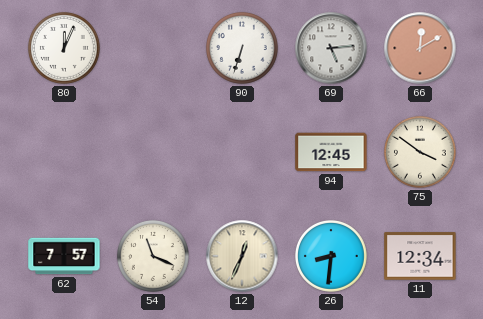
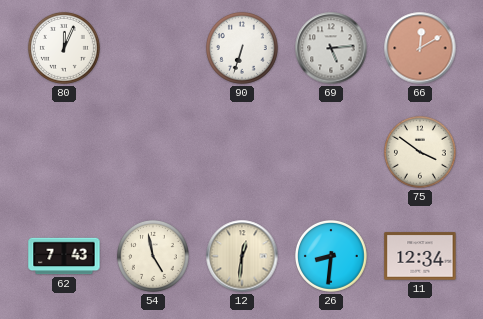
94: 12:45 -> none (331, 152)
62: 7:57 -> 7:43 (64, 256)
54: 11:19 -> 4:58 (153, 256)
12: 12:34 -> 12:31 (242, 256)
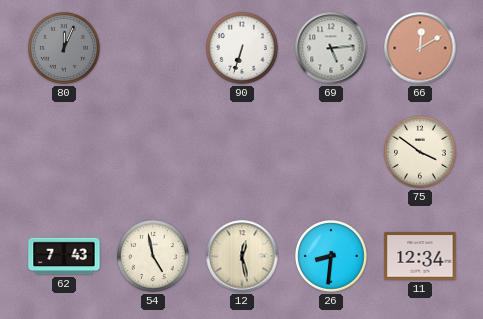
80 dial: white -> grey (64, 48)
12: 12:31 -> 12:28 (242, 256)
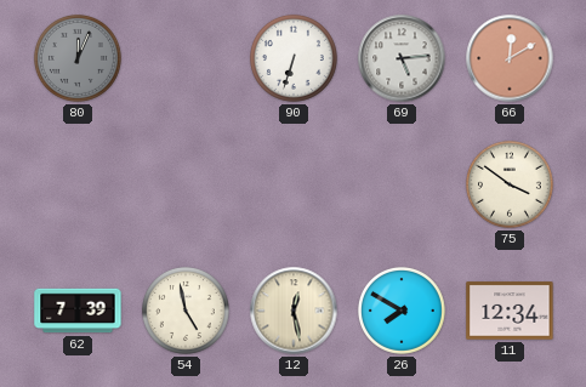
62: 7:43 -> 7:39 (78, 311)
26: 8:31 -> 7:50 (402, 311)
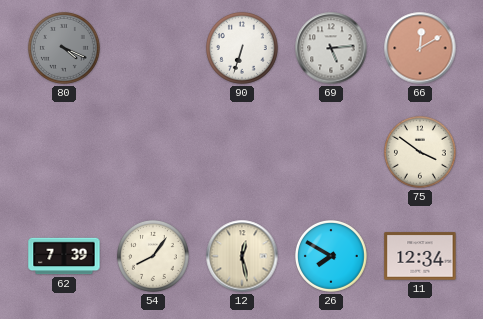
80: 12:04 -> 4:19 (64, 48)
54: 4:58 -> 8:06 (153, 256)
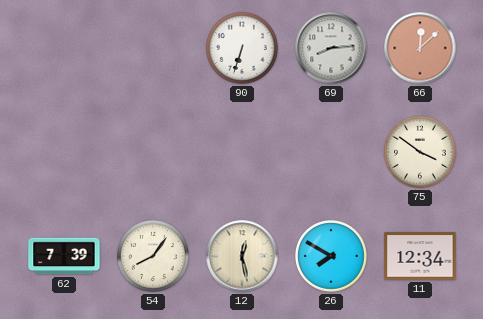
80: 4:19 -> none (64, 48)
69: 5:14 -> 8:14 (331, 48)
66: 12:10 -> 12:08 (420, 48)
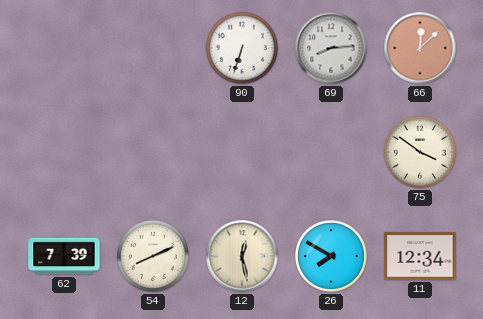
54: 8:06 -> 8:11 (153, 256)
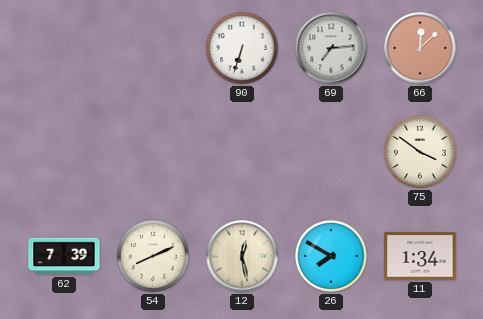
69: 8:14 -> 7:14 (331, 48)
11: 12:34 -> 1:34 (420, 256)
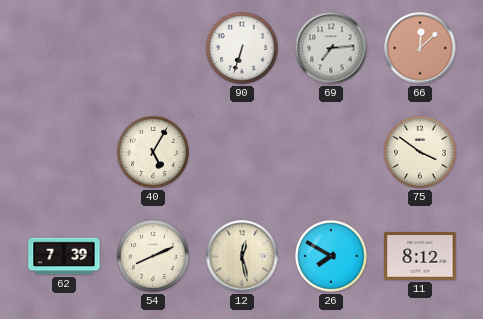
40: none -> 5:05 (153, 152)
11: 1:34 -> 8:12 (420, 256)
